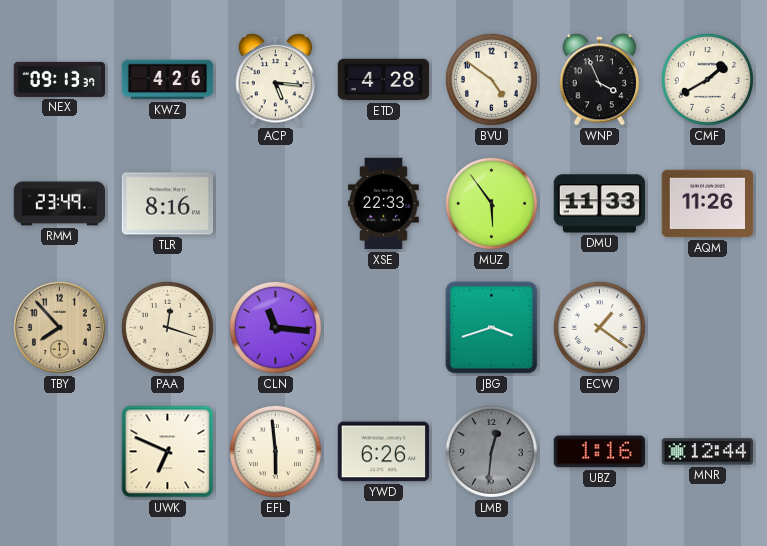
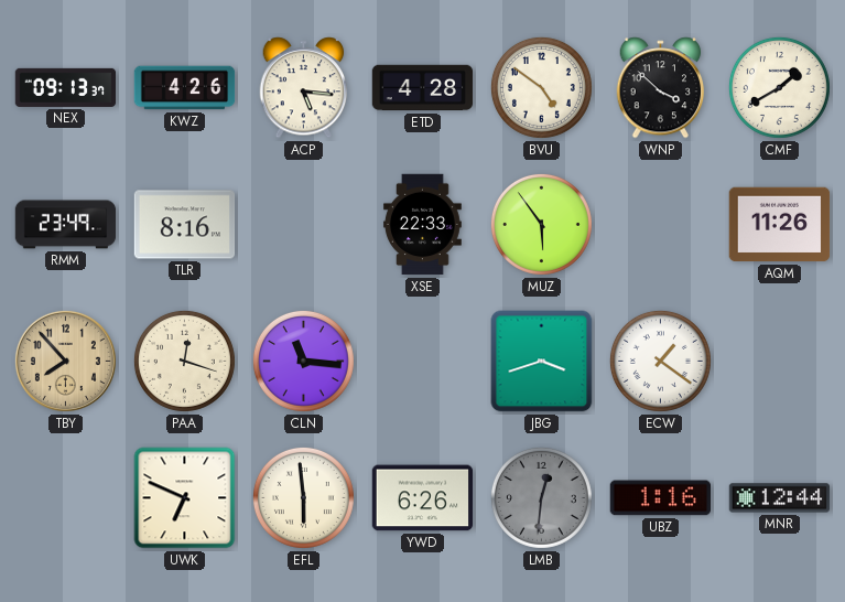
WNP: 3:56 -> 3:52 (661, 88)
DMU: 11:33 -> none (600, 204)
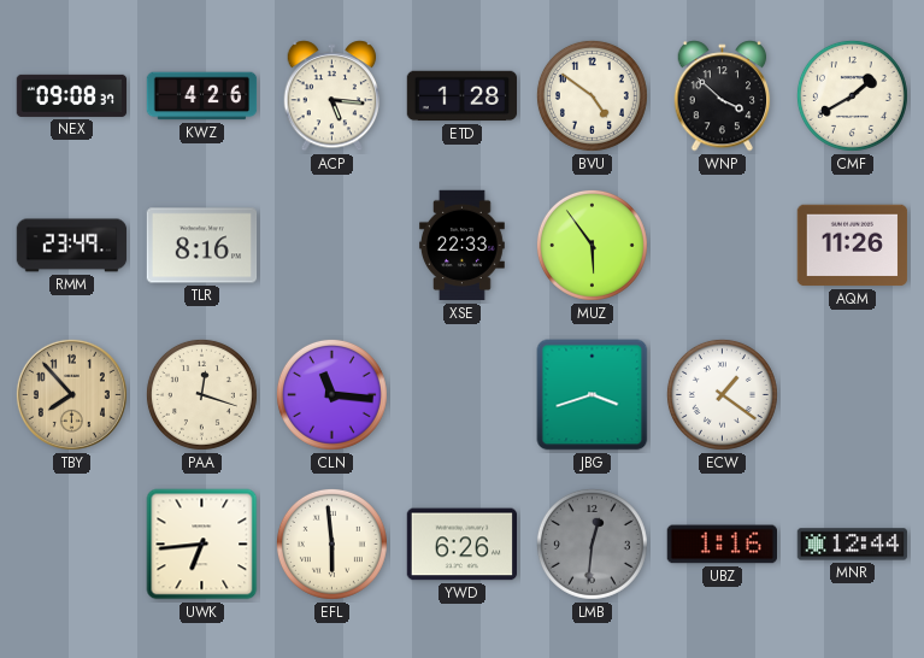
NEX: 09:13 -> 09:08 (72, 95)
ETD: 4:28 -> 1:28 (463, 96)
UWK: 6:49 -> 6:44 (202, 545)
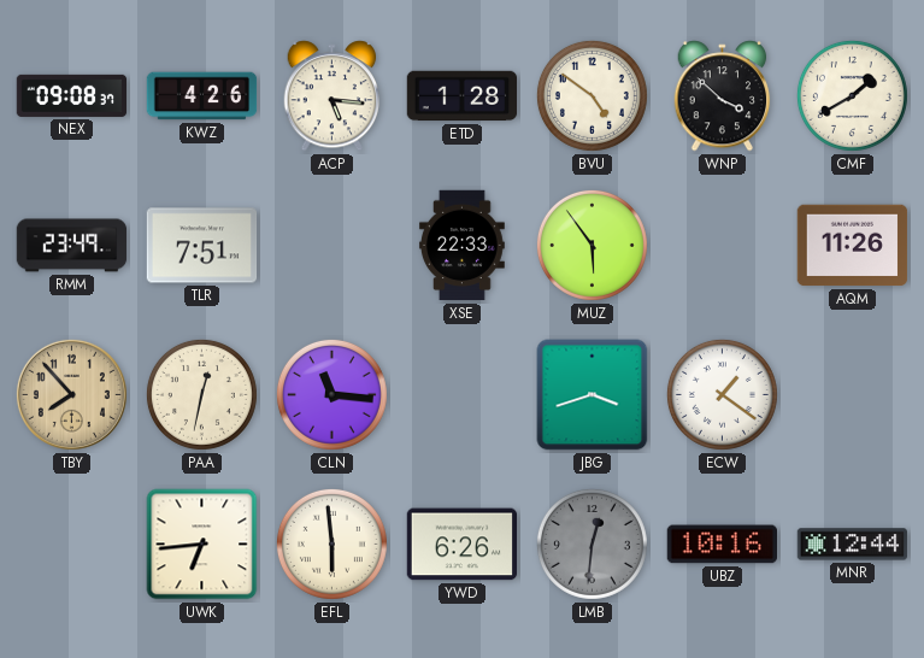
TLR: 8:16 -> 7:51 (202, 246)
PAA: 12:18 -> 12:32 (201, 394)
UBZ: 1:16 -> 10:16 (723, 545)
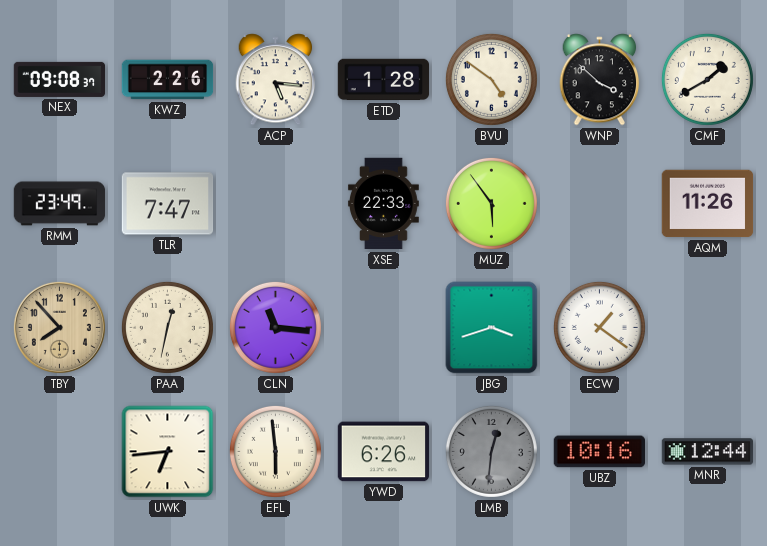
KWZ: 4:26 -> 2:26 (168, 80)
TLR: 7:51 -> 7:47 (168, 204)
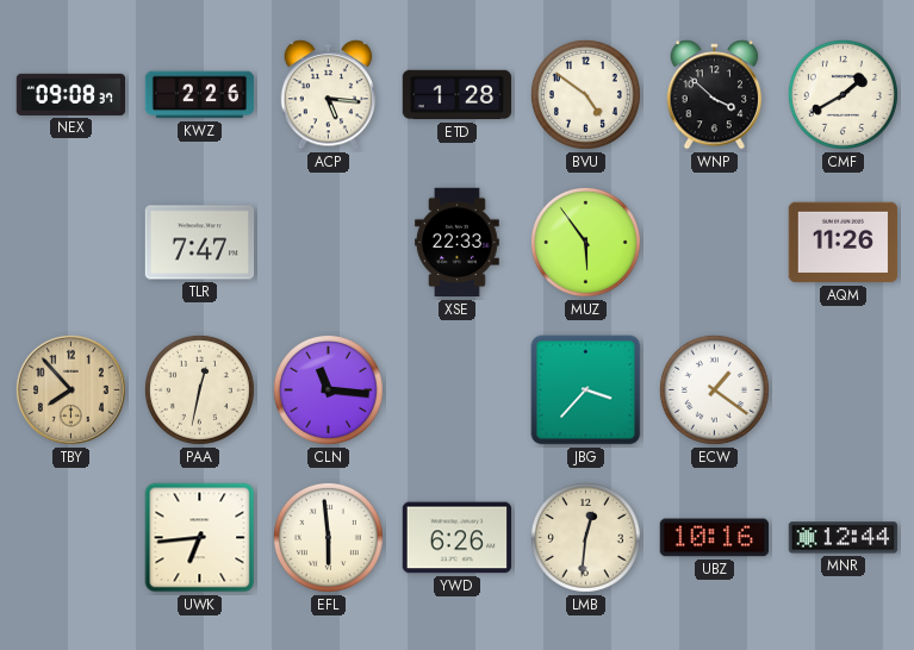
RMM: 23:49 -> none (60, 204)
JBG: 3:42 -> 3:37 (586, 390)
LMB dial: grey -> cream (585, 537)
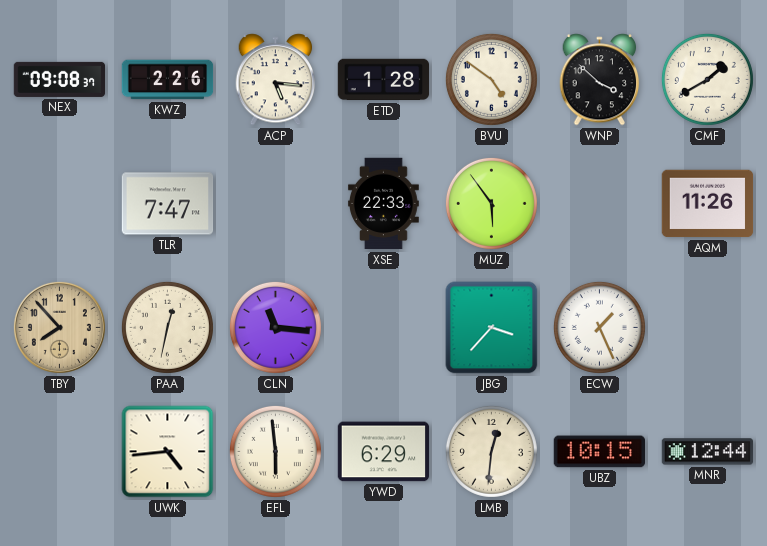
ECW: 1:21 -> 1:26 (599, 327)
UWK: 6:44 -> 4:44 (168, 452)
YWD: 6:26 -> 6:29 (384, 452)
UBZ: 10:16 -> 10:15 (600, 452)
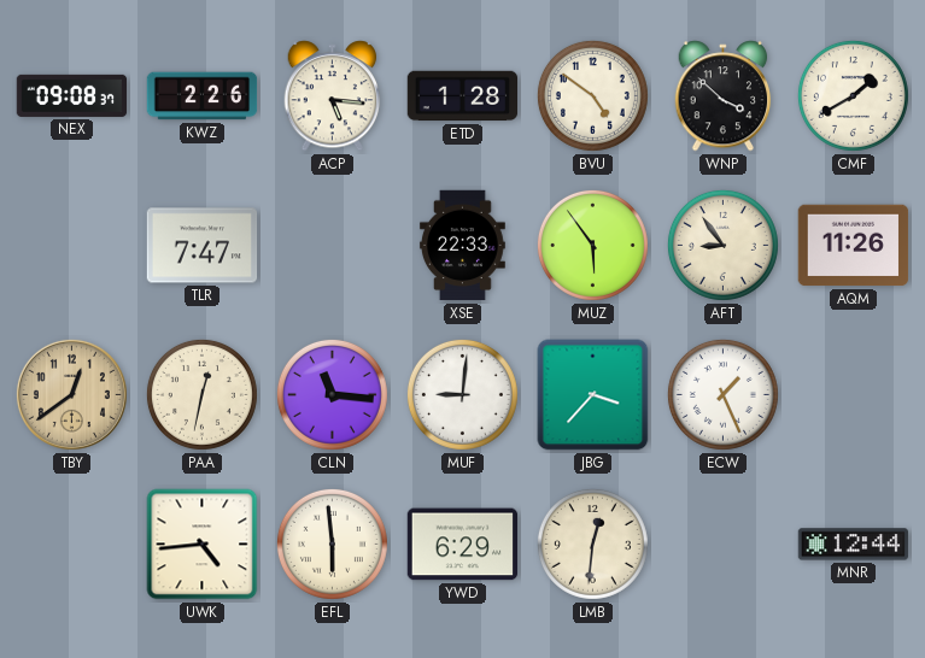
AFT: none -> 8:54 (722, 245)
TBY: 7:53 -> 12:39 (71, 394)
MUF: none -> 9:01 (462, 394)
UBZ: 10:15 -> none (600, 452)
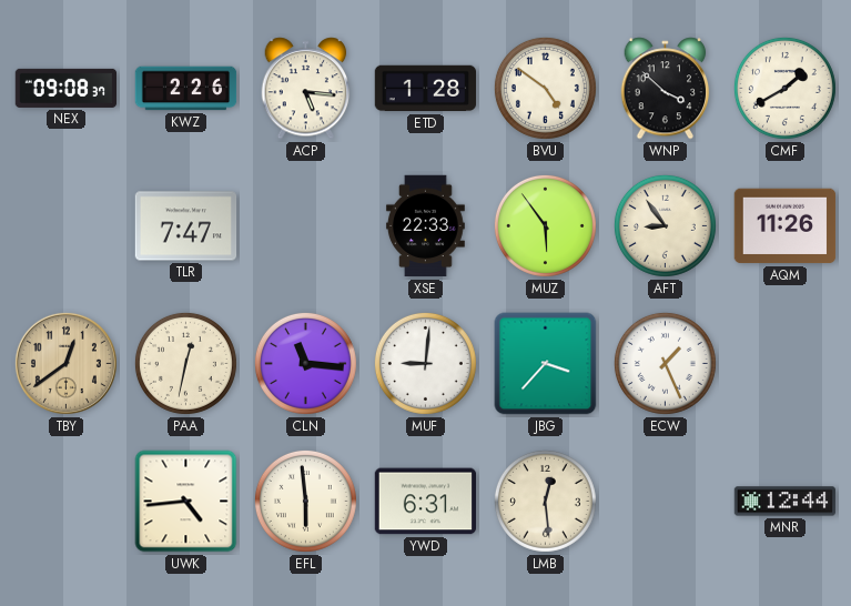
YWD: 6:29 -> 6:31 (426, 502)
LMB: 12:31 -> 12:29 (545, 501)
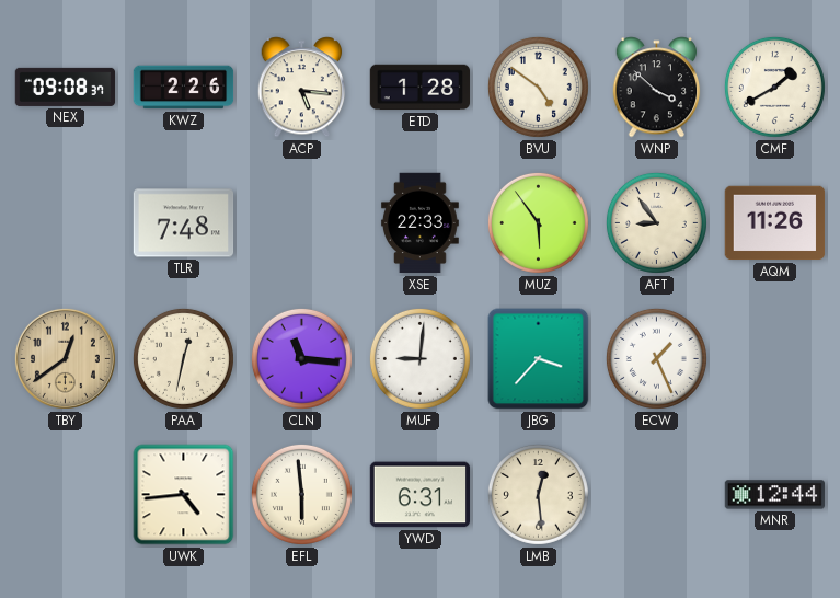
TLR: 7:47 -> 7:48 (184, 223)
